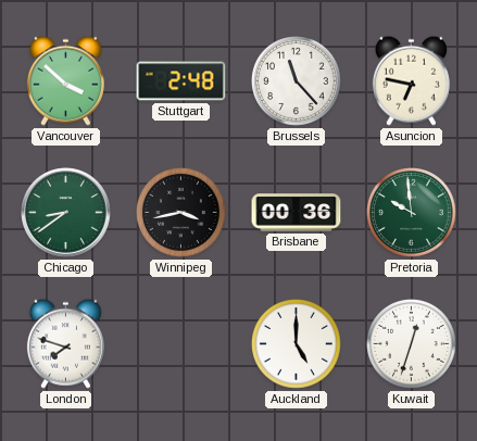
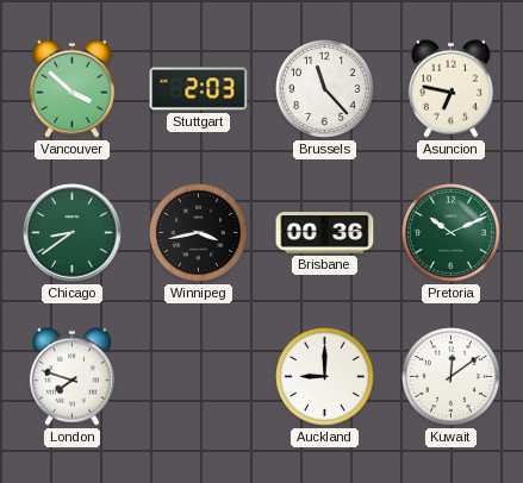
Stuttgart: 2:48 -> 2:03 (199, 89)
Pretoria: 9:59 -> 10:11 (452, 233)
Auckland: 5:00 -> 9:00 (325, 377)
Kuwait: 12:33 -> 12:09 (452, 377)
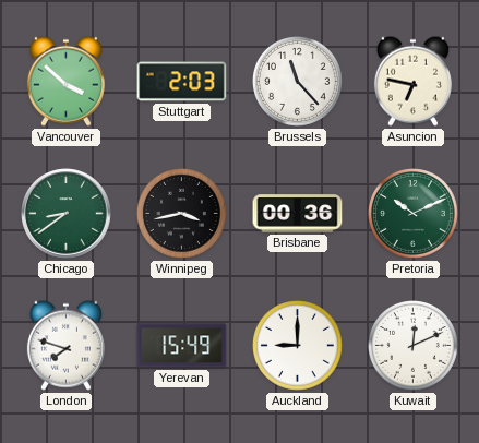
Yerevan: none -> 15:49 (182, 346)
Kuwait: 12:09 -> 12:11 (414, 346)
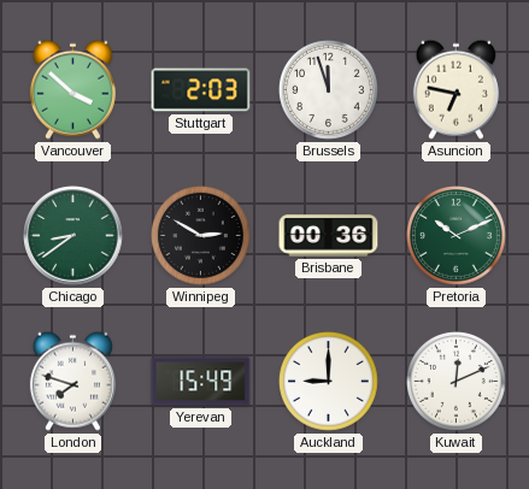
Brussels: 11:23 -> 11:57 (329, 90)
Winnipeg: 3:43 -> 2:50 (201, 236)
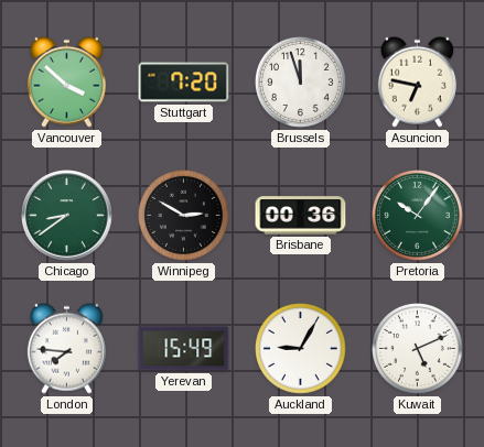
Stuttgart: 2:03 -> 7:20 (184, 83)
Pretoria: 10:11 -> 10:06 (418, 216)
London: 7:48 -> 7:46 (66, 348)
Auckland: 9:00 -> 9:05 (301, 349)
Kuwait: 12:11 -> 5:11 (418, 349)
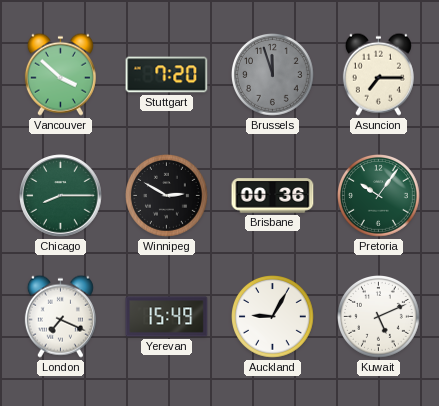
Brussels dial: white -> grey (273, 75)
Asuncion: 6:47 -> 7:15 (378, 74)
Chicago: 8:39 -> 8:15 (61, 196)
London: 7:46 -> 7:19 (60, 316)
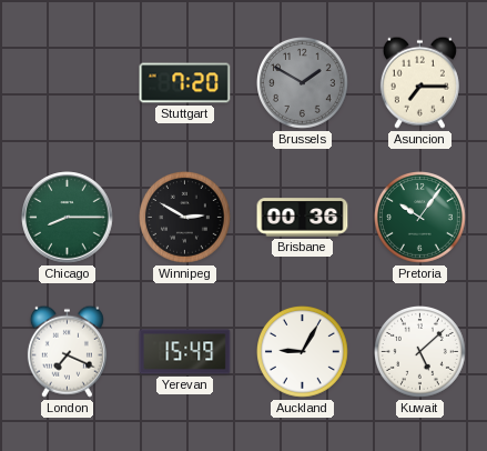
Vancouver: 3:52 -> none (60, 74)
Brussels: 11:57 -> 1:50 (303, 83)
Kuwait: 5:11 -> 5:08 (420, 352)
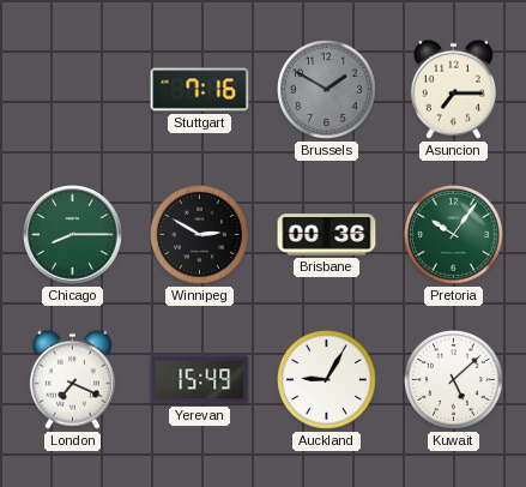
Stuttgart: 7:20 -> 7:16 (200, 90)
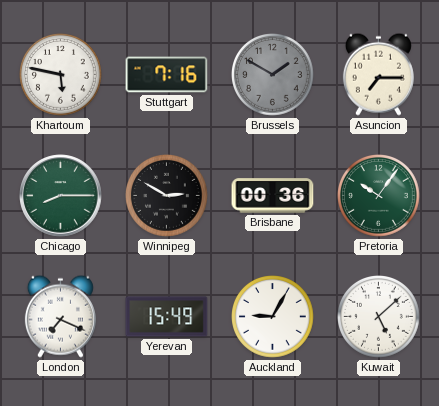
Khartoum: none -> 5:47 (61, 75)
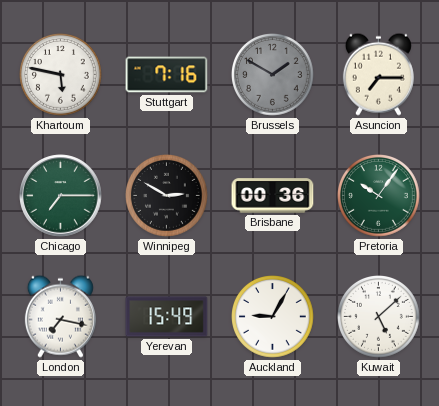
Chicago: 8:15 -> 7:15 (61, 196)
London: 7:19 -> 7:17 (60, 316)
